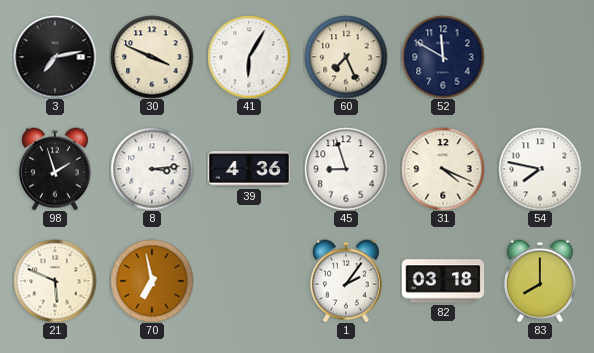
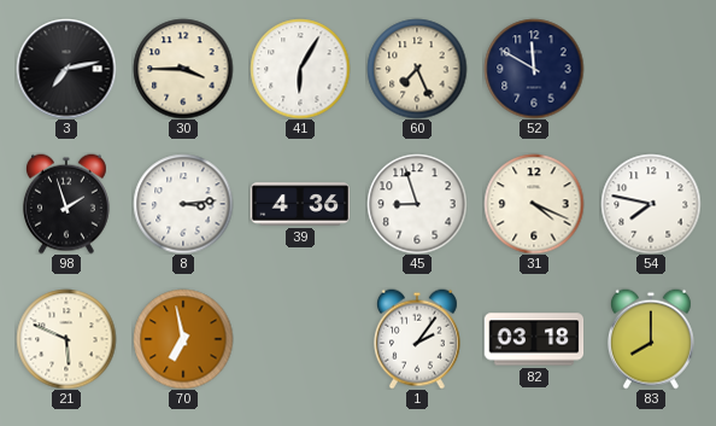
30: 3:49 -> 3:45 (183, 69)
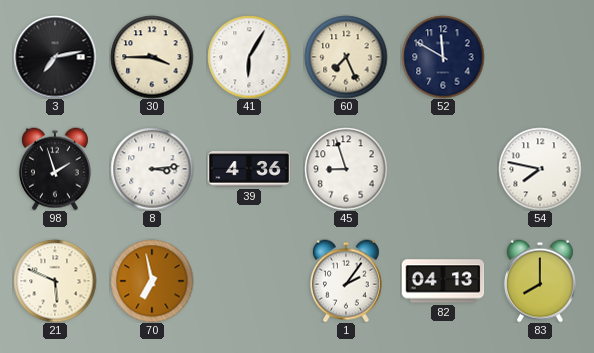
31: 4:19 -> none (534, 204)
82: 03:18 -> 04:13 (443, 281)
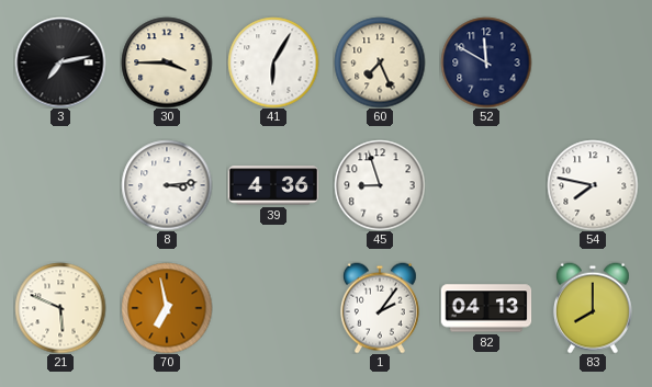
98: 1:57 -> none (55, 169)
